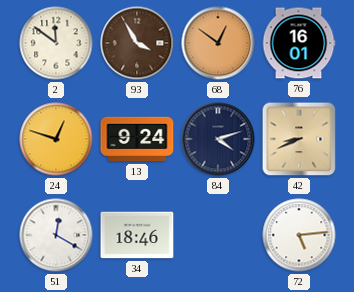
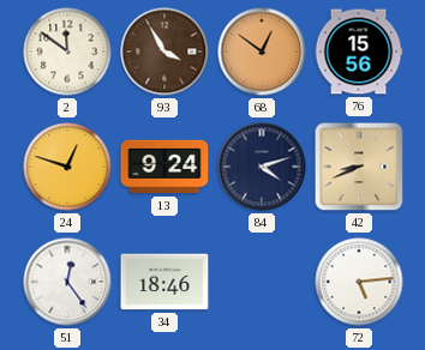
76: 16:01 -> 15:56 (359, 52)
51: 12:20 -> 12:24 (67, 282)
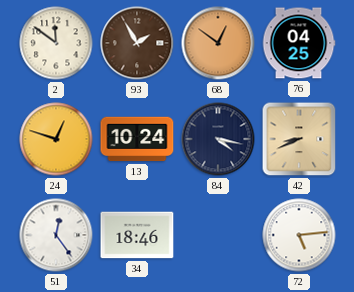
93: 3:55 -> 1:55 (137, 43)
76: 15:56 -> 04:25 (299, 43)
13: 9:24 -> 10:24 (137, 139)
84: 4:12 -> 4:17 (218, 139)
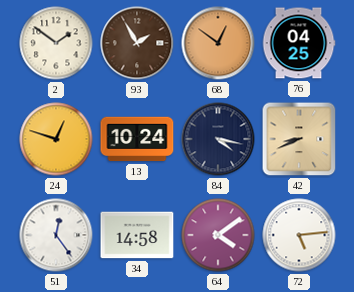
2: 11:51 -> 1:51 (56, 43)
34: 18:46 -> 14:58 (137, 235)
64: none -> 4:09 (218, 235)
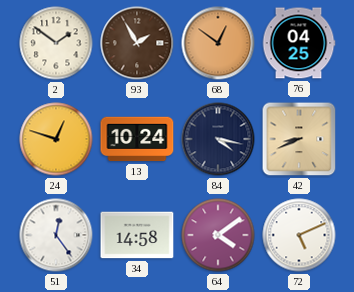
72: 5:14 -> 5:11 (299, 235)
